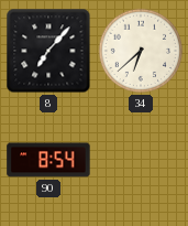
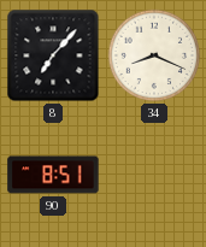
34: 6:38 -> 8:19 (154, 55)
90: 8:54 -> 8:51 (53, 175)
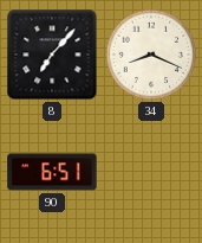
90: 8:51 -> 6:51 (52, 172)
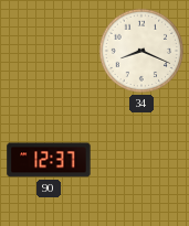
8: 7:07 -> none (52, 55)
90: 6:51 -> 12:37 (49, 160)
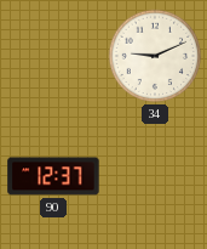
34: 8:19 -> 9:11 (155, 56)
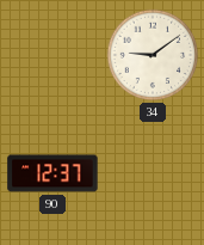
34: 9:11 -> 9:09 (153, 55)
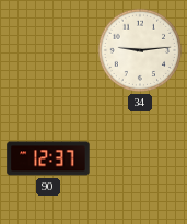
34: 9:09 -> 9:14 (140, 50)
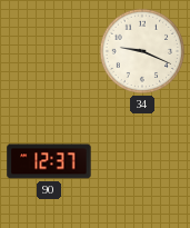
34: 9:14 -> 9:19 (142, 51)
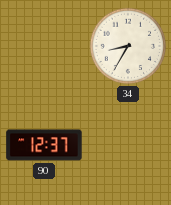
34: 9:19 -> 8:35 (128, 46)
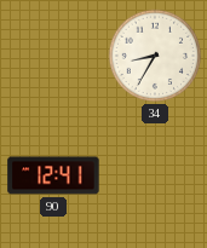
90: 12:37 -> 12:41 (53, 175)
